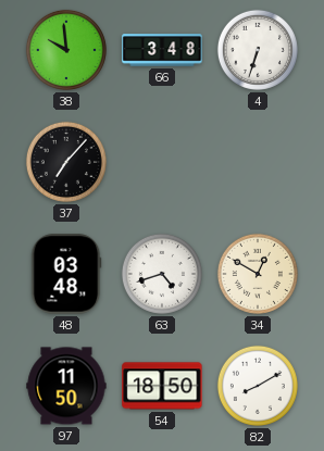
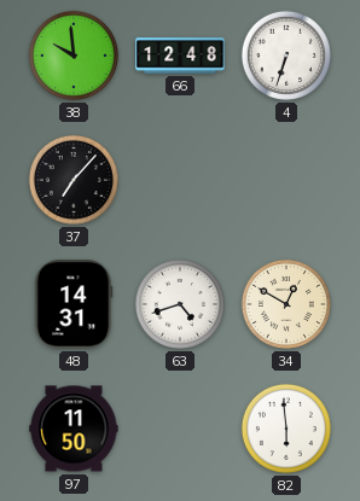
66: 3:48 -> 12:48 (180, 56)
48: 03:48 -> 14:31 (74, 304)
54: 18:50 -> none (162, 386)
82: 8:10 -> 5:59 (286, 429)
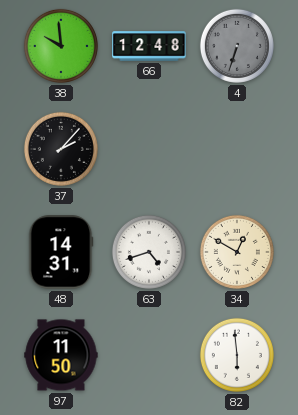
4 dial: white -> grey (237, 46)
37: 7:07 -> 2:07 (61, 149)
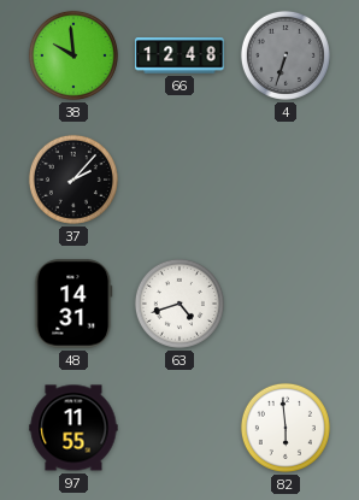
34: 12:50 -> none (237, 252)
97: 11:50 -> 11:55 (73, 428)
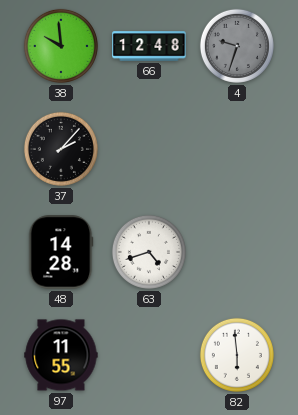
4: 6:33 -> 9:33 (237, 46)
48: 14:31 -> 14:28 (61, 252)
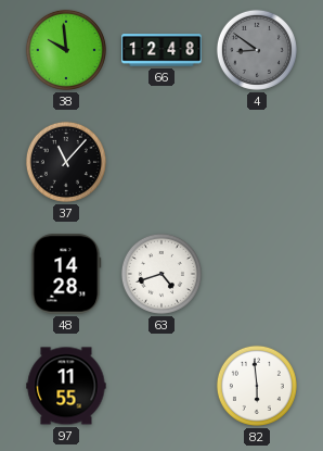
4: 9:33 -> 8:51 (257, 50)
37: 2:07 -> 11:07 (66, 162)
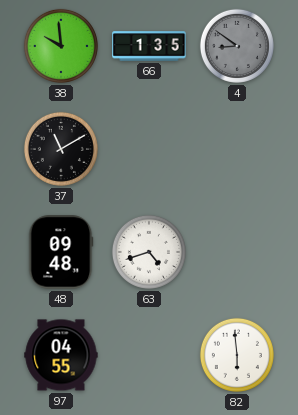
66: 12:48 -> 1:35 (149, 46)
37: 11:07 -> 11:10 (61, 149)
48: 14:28 -> 09:48 (61, 252)
97: 11:55 -> 04:55 (61, 355)
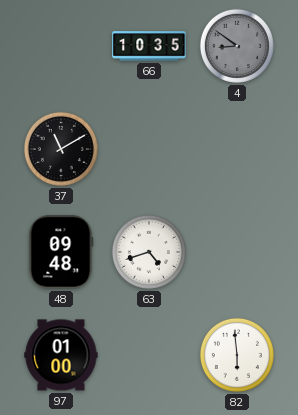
38: 9:59 -> none (61, 46)
66: 1:35 -> 10:35 (149, 46)
97: 04:55 -> 01:00 (61, 355)
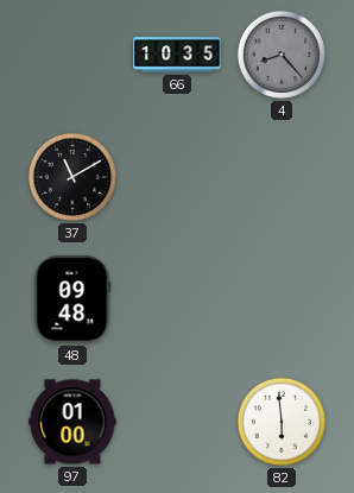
4: 8:51 -> 8:23 (282, 55)
63: 4:42 -> none (149, 252)
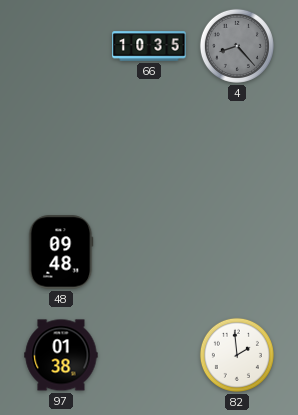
37: 11:10 -> none (72, 177)
97: 01:00 -> 01:38 (61, 355)
82: 5:59 -> 1:59 (237, 355)
